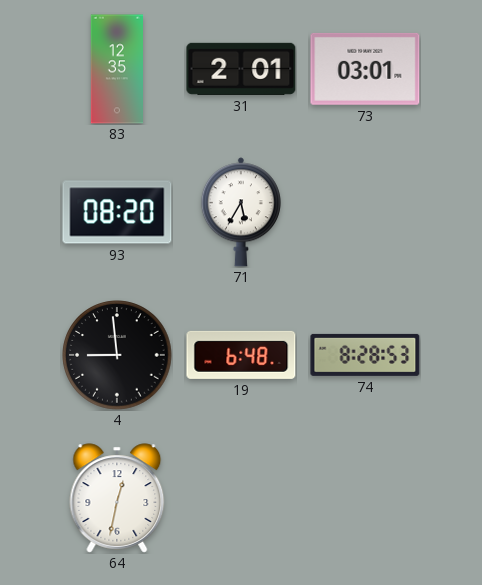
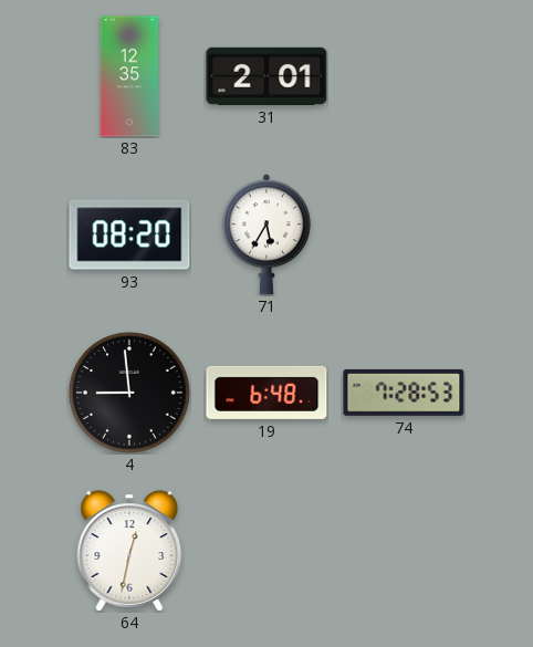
73: 03:01 -> none (365, 69)
74: 8:28 -> 7:28 (404, 393)
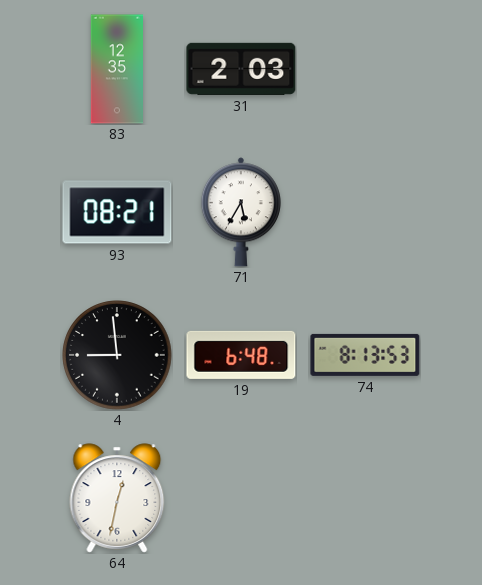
31: 2:01 -> 2:03 (241, 69)
93: 08:20 -> 08:21 (117, 212)
74: 7:28 -> 8:13 (365, 355)
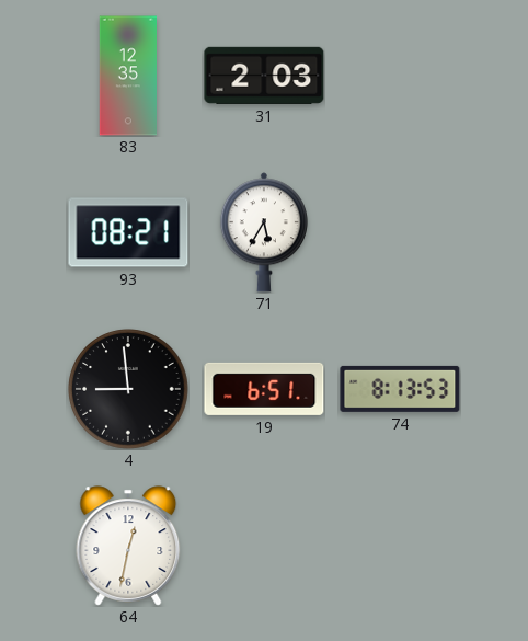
19: 6:48 -> 6:51 (264, 389)
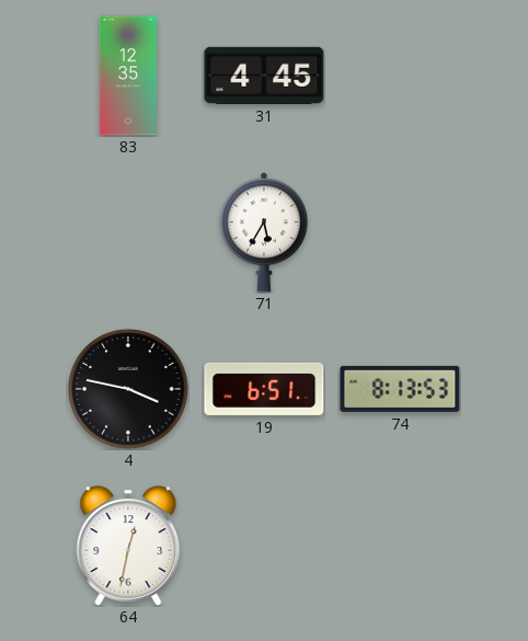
31: 2:03 -> 4:45 (264, 76)
93: 08:21 -> none (128, 232)
4: 8:59 -> 3:47 (128, 389)
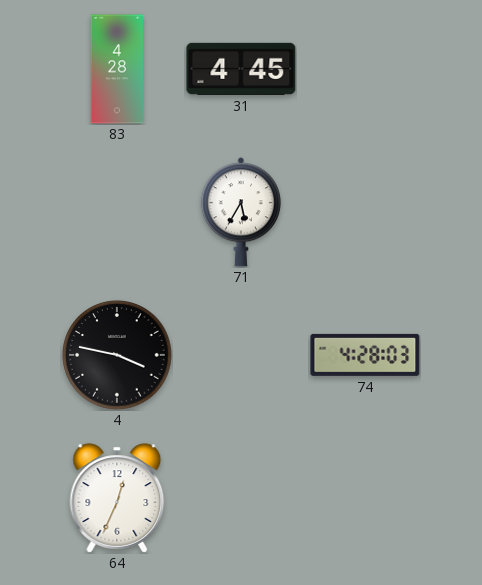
83: 12:35 -> 4:28 (116, 69)
19: 6:51 -> none (264, 389)
74: 8:13 -> 4:28 (365, 355)
64: 12:32 -> 12:34 (117, 498)
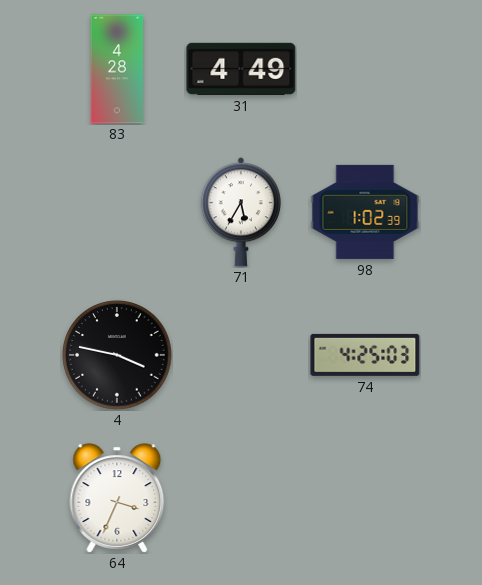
31: 4:45 -> 4:49 (241, 69)
98: none -> 1:02 (365, 212)
74: 4:28 -> 4:25 (365, 355)
64: 12:34 -> 3:34 (117, 498)
